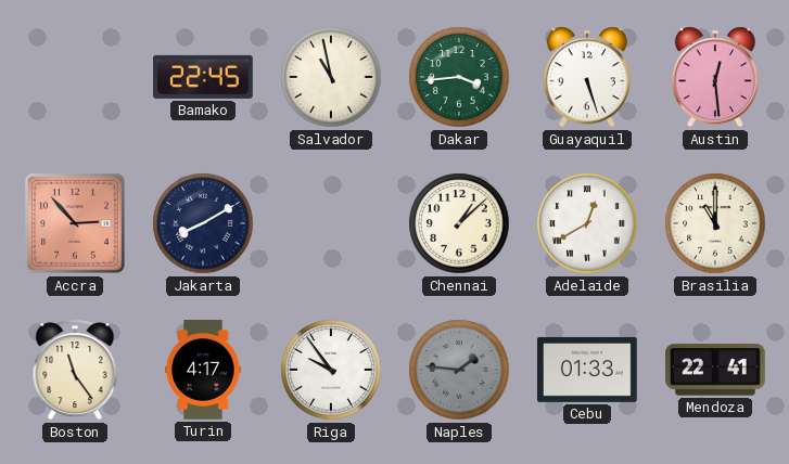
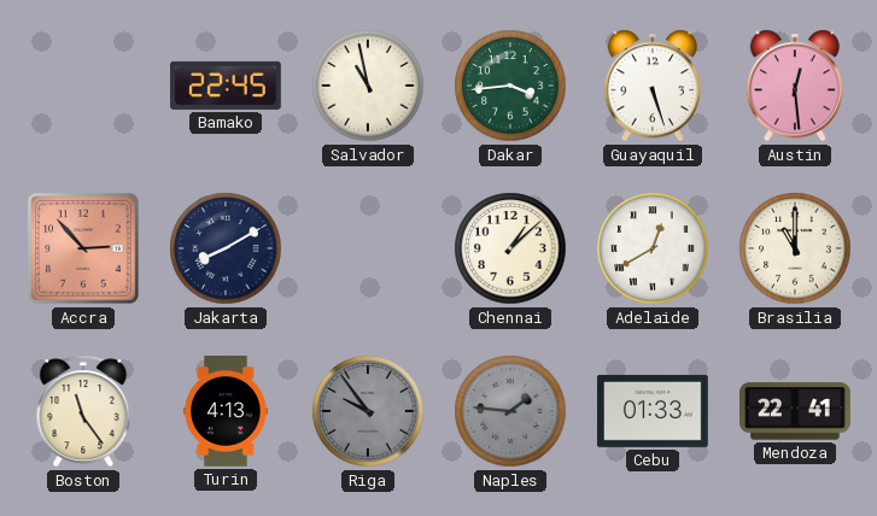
Turin: 4:17 -> 4:13 (226, 411)
Riga dial: white -> grey (368, 411)
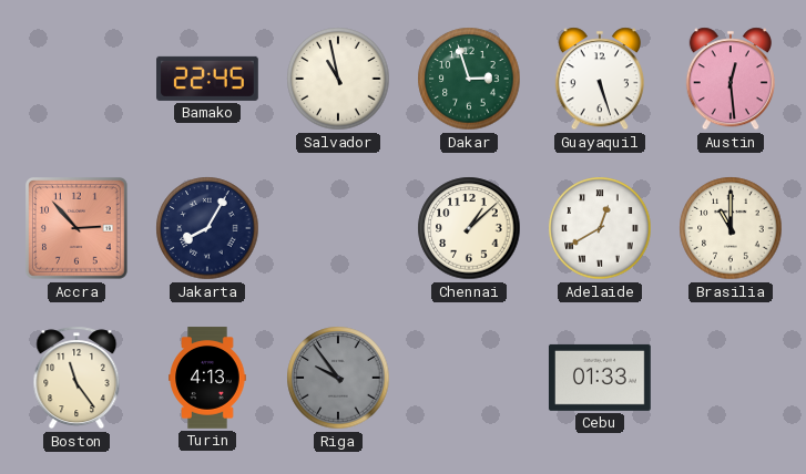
Dakar: 3:44 -> 2:57 (469, 79)
Jakarta: 8:10 -> 8:05 (207, 228)
Naples: 1:46 -> none (510, 411)
Mendoza: 22:41 -> none (796, 411)
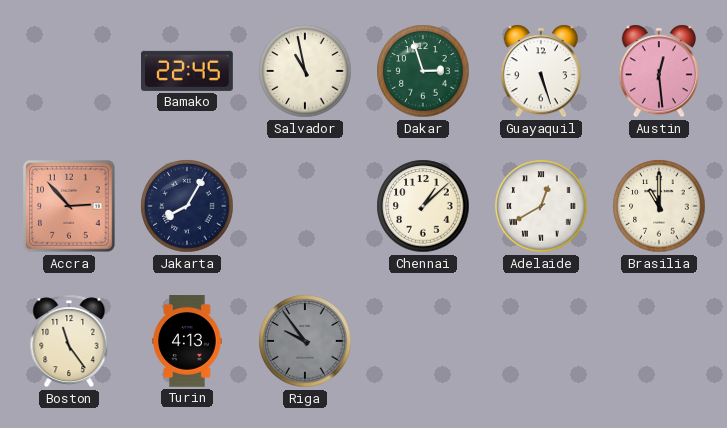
Cebu: 01:33 -> none (600, 378)
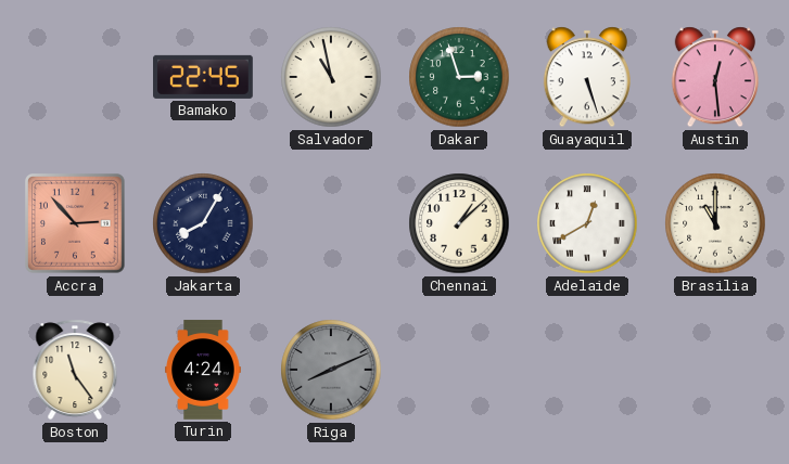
Turin: 4:13 -> 4:24 (203, 370)
Riga: 9:54 -> 8:11 (331, 370)
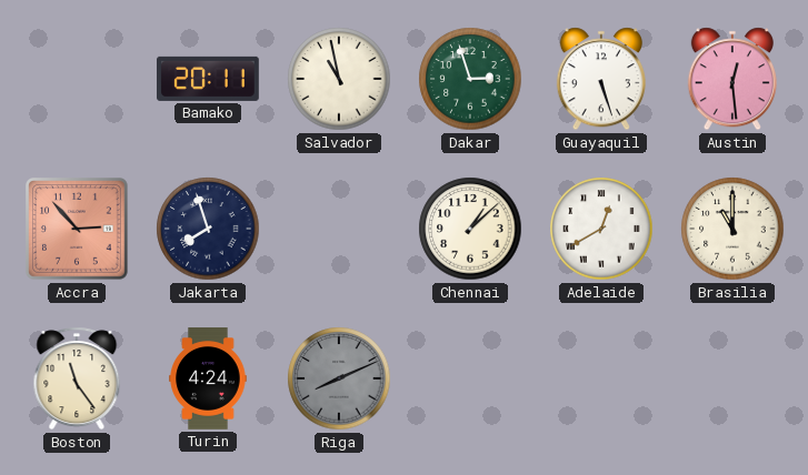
Bamako: 22:45 -> 20:11 (209, 79)
Jakarta: 8:05 -> 7:57 (208, 229)
